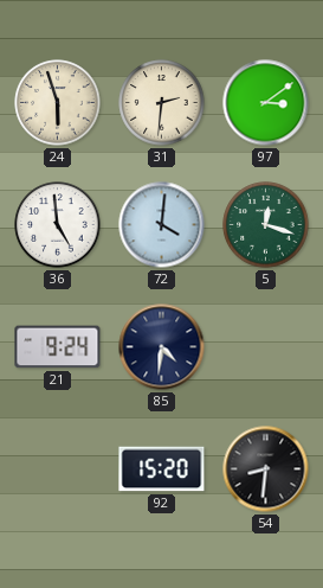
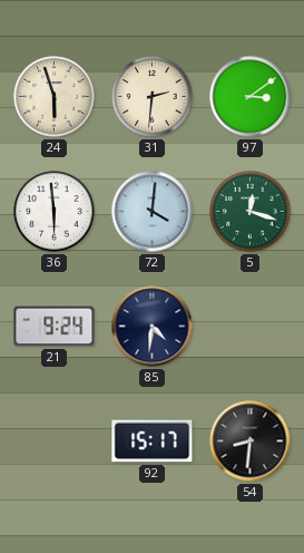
36: 4:59 -> 5:59 (55, 212)
92: 15:20 -> 15:17 (153, 442)
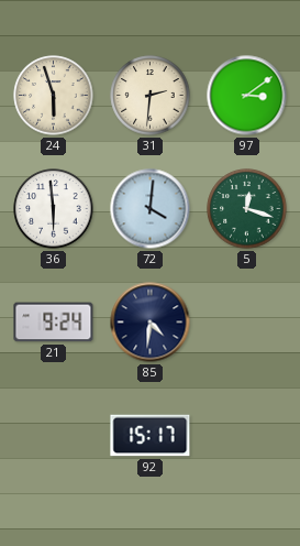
54: 8:31 -> none (251, 442)
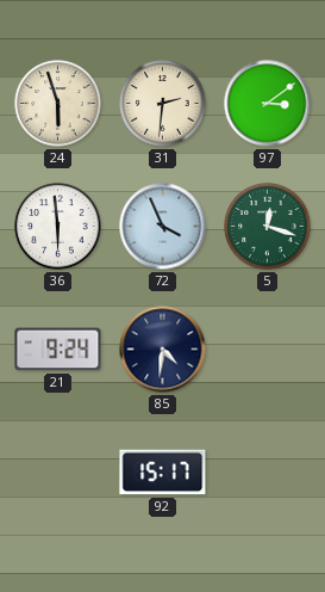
72: 4:01 -> 3:56 (163, 227)
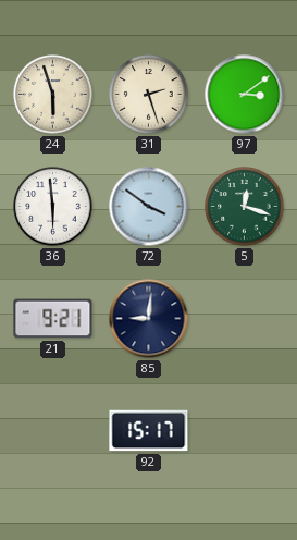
31: 2:31 -> 2:27 (149, 95)
72: 3:56 -> 3:51 (149, 207)
21: 9:24 -> 9:21 (53, 319)
85: 4:31 -> 9:01 (149, 319)
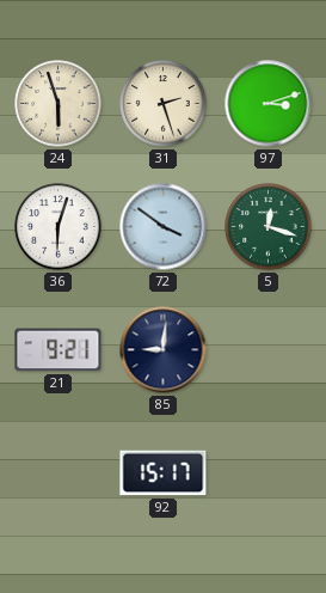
97: 3:09 -> 3:12 (269, 104)
36: 5:59 -> 6:03 (59, 227)
